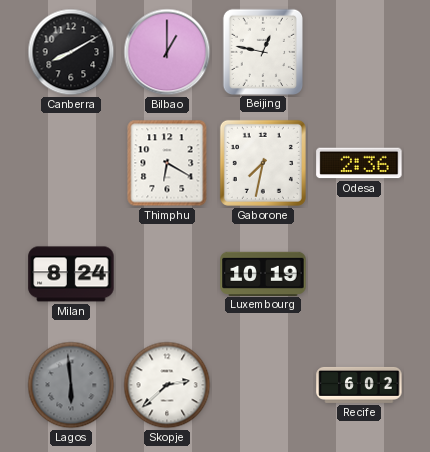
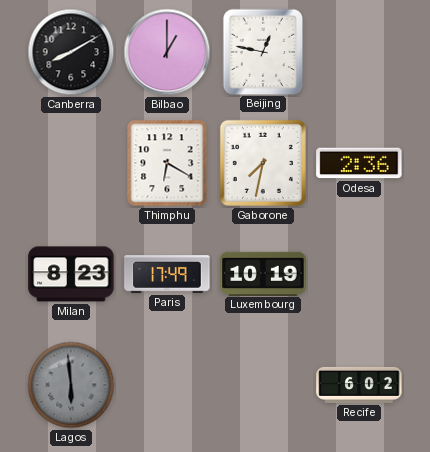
Milan: 8:24 -> 8:23 (71, 274)
Paris: none -> 17:49 (167, 274)
Skopje: 2:38 -> none (167, 385)
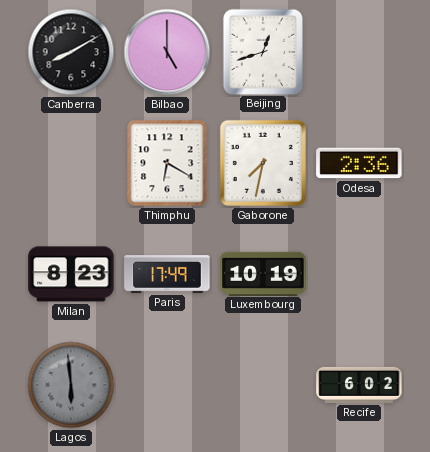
Bilbao: 1:00 -> 5:00 (167, 52)
Beijing: 12:47 -> 12:42 (262, 51)
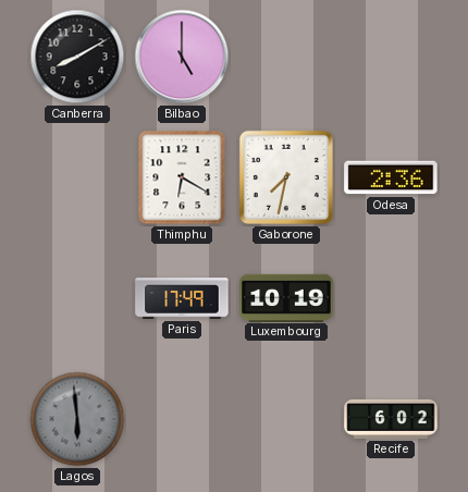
Beijing: 12:42 -> none (262, 51)
Milan: 8:23 -> none (71, 274)
